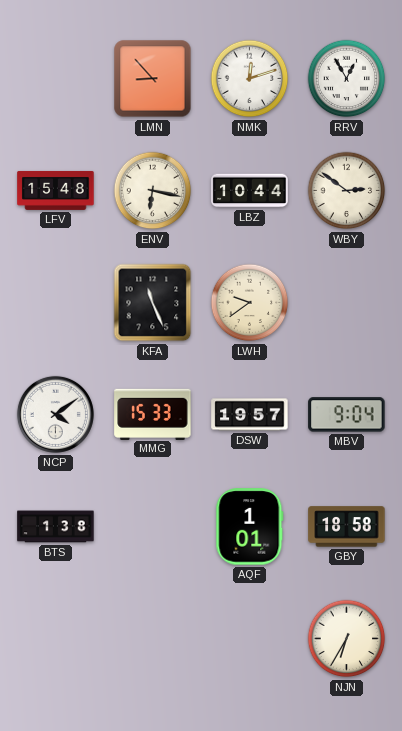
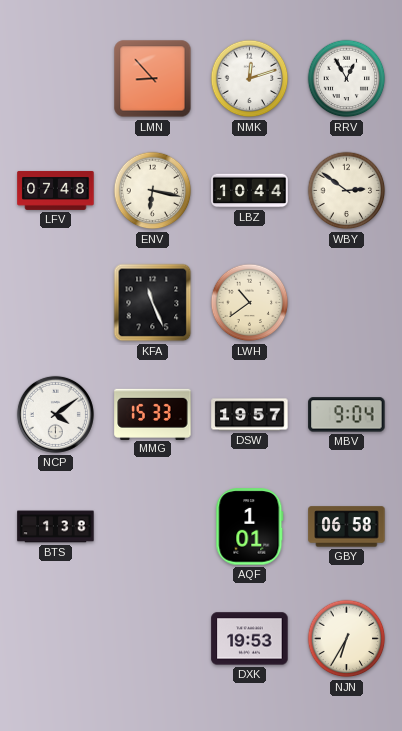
LFV: 15:48 -> 07:48 (56, 190)
LWH: 9:39 -> 10:39 (250, 303)
GBY: 18:58 -> 06:58 (347, 527)
DXK: none -> 19:53 (250, 639)
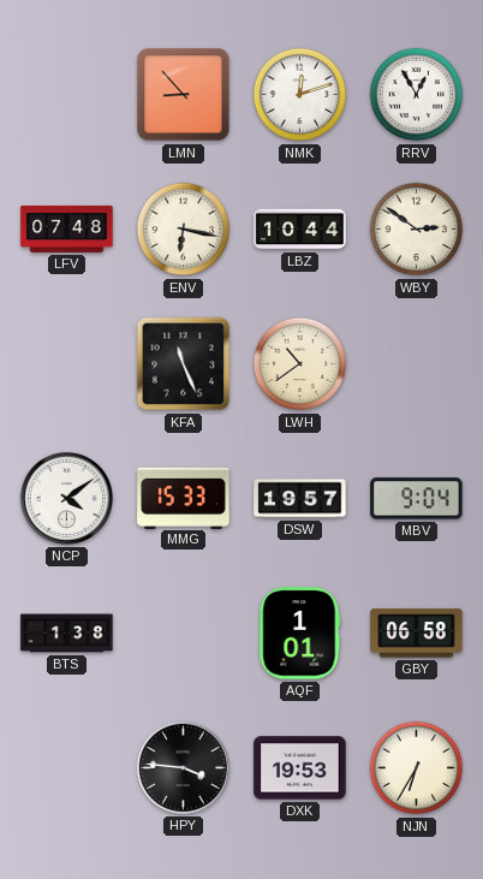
HPY: none -> 3:46 (183, 767)
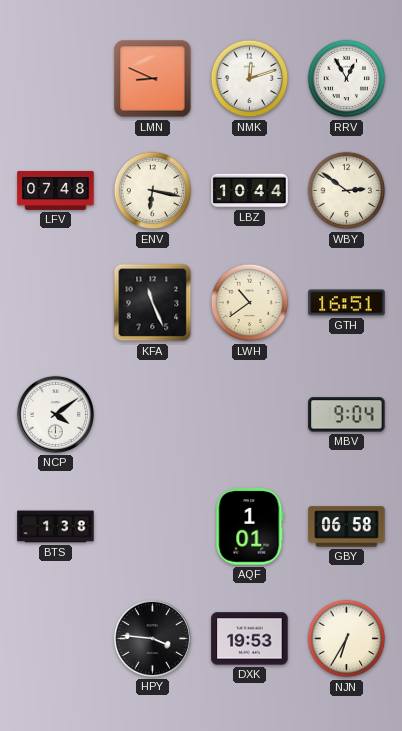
LMN: 8:53 -> 8:49 (153, 79)
GTH: none -> 16:51 (347, 303)
MMG: 15:33 -> none (184, 498)
DSW: 19:57 -> none (300, 499)
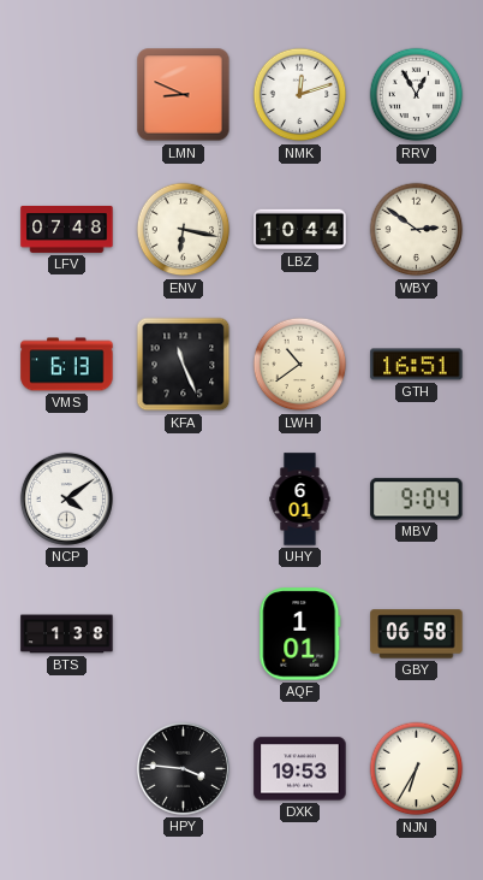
VMS: none -> 6:13 (67, 365)
UHY: none -> 6:01 (300, 500)
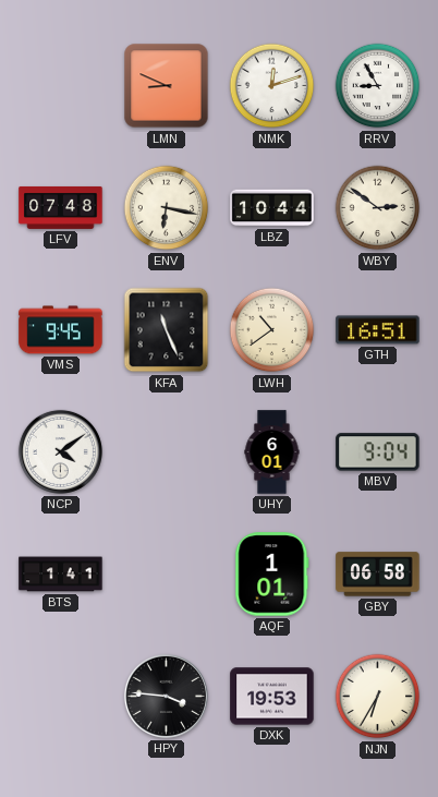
RRV: 12:55 -> 8:55 (378, 86)
VMS: 6:13 -> 9:45 (61, 330)
BTS: 1:38 -> 1:41 (61, 575)
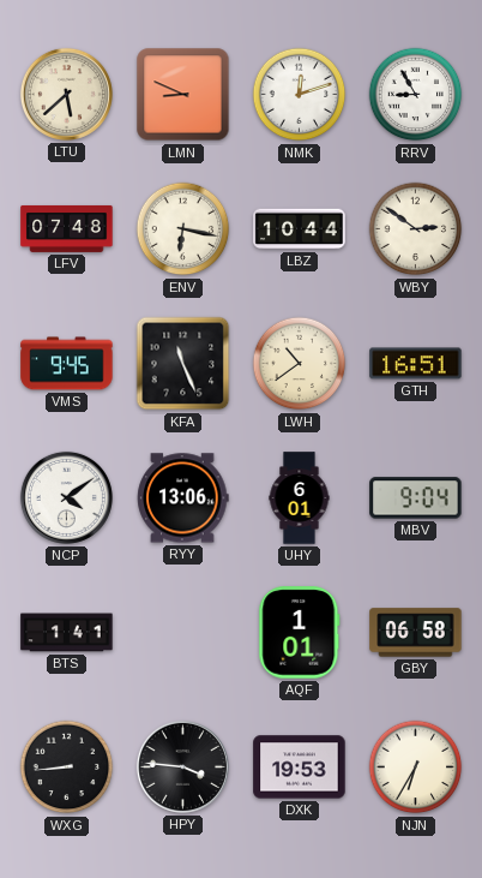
LTU: none -> 5:38 (66, 94)
RYY: none -> 13:06 (183, 498)
WXG: none -> 8:44 (67, 767)
